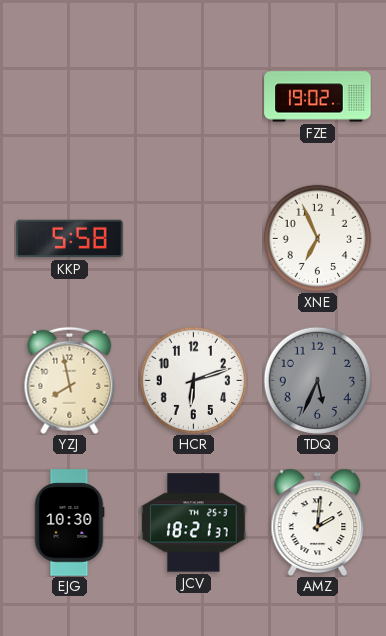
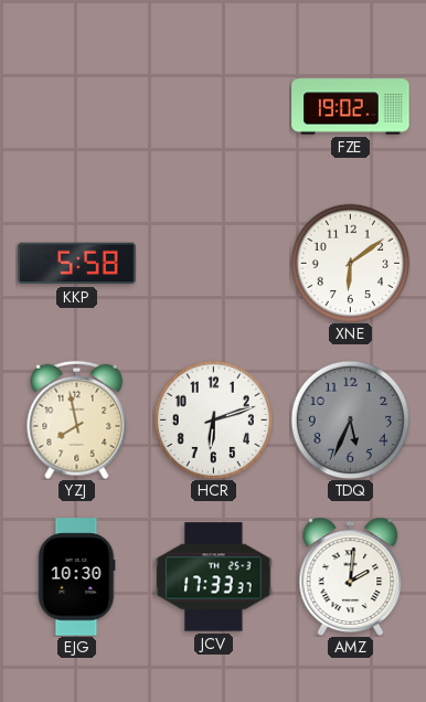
XNE: 6:56 -> 6:09 (350, 263)
JCV: 18:21 -> 17:33 (214, 577)
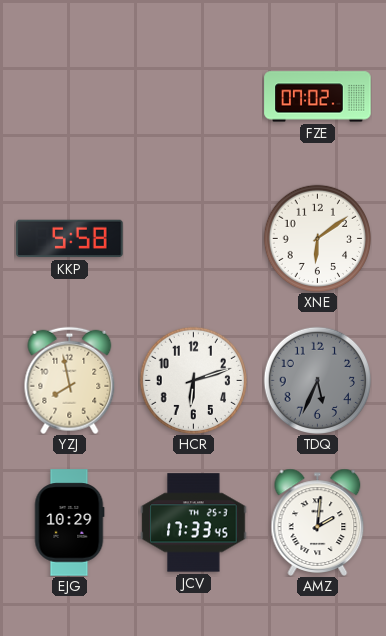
FZE: 19:02 -> 07:02 (318, 97)
EJG: 10:30 -> 10:29 (69, 523)
JCV: 17:33:37 -> 17:33:45 (194, 523)
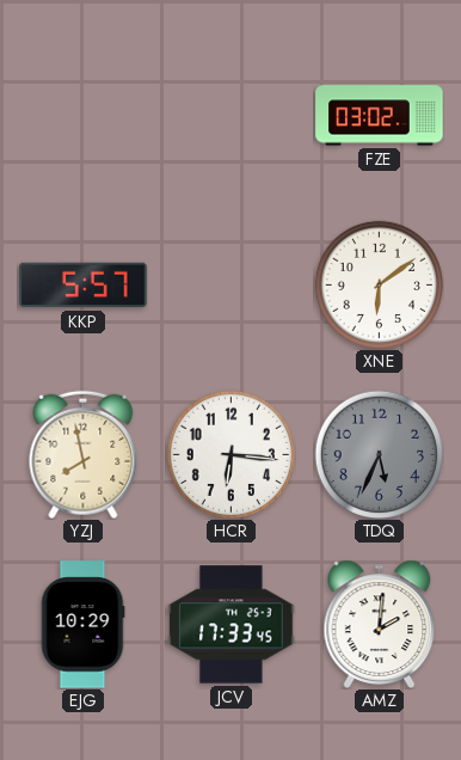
FZE: 07:02 -> 03:02 (380, 116)
KKP: 5:58 -> 5:57 (84, 286)
HCR: 6:12 -> 6:16 (230, 454)
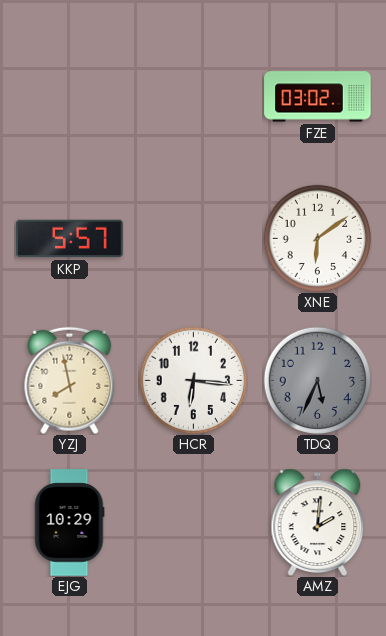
JCV: 17:33 -> none (232, 625)
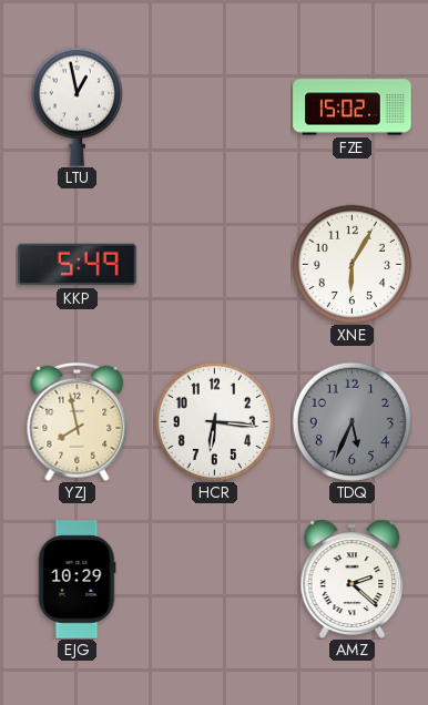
LTU: none -> 12:58 (77, 106)
FZE: 03:02 -> 15:02 (353, 108)
KKP: 5:57 -> 5:49 (78, 265)
XNE: 6:09 -> 6:05 (351, 264)
AMZ: 2:01 -> 2:22 (353, 579)
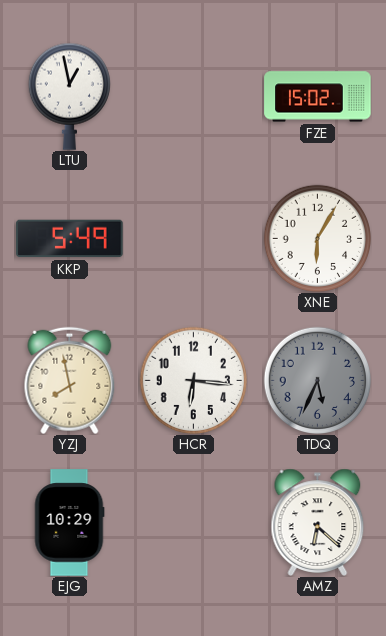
AMZ: 2:22 -> 6:22 (318, 522)
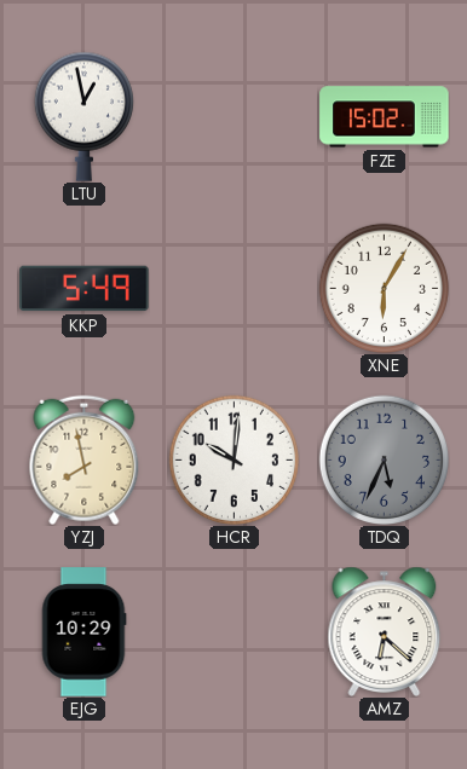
HCR: 6:16 -> 10:01 (234, 459)
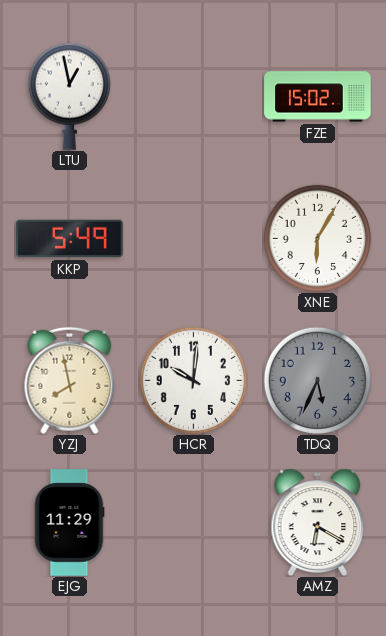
EJG: 10:29 -> 11:29 (69, 523)
AMZ: 6:22 -> 6:20 (318, 522)
